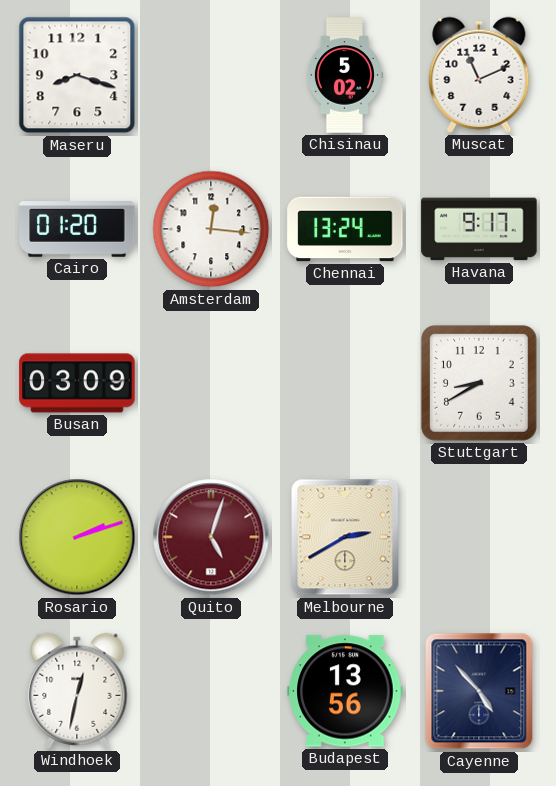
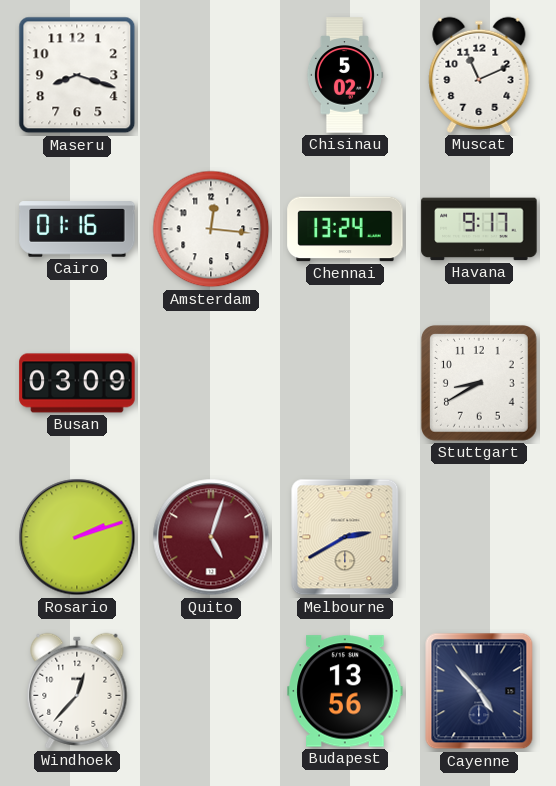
Cairo: 01:20 -> 01:16 (77, 229)
Windhoek: 12:32 -> 12:37 (77, 691)
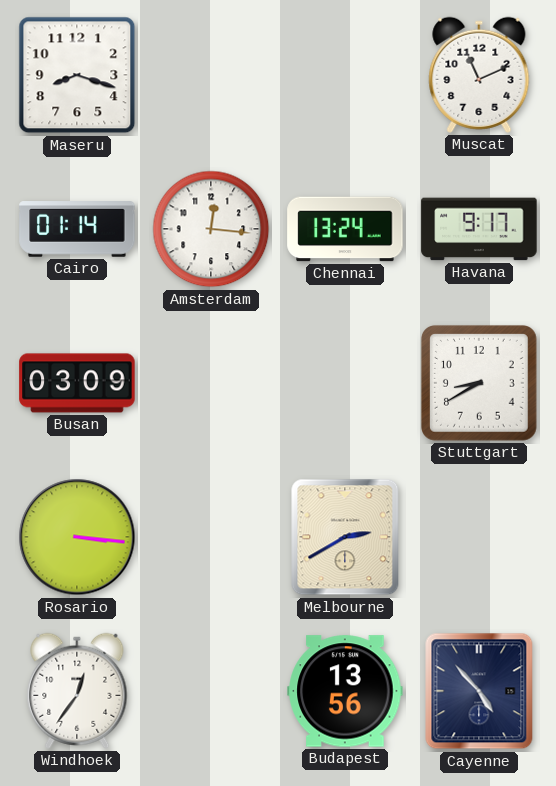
Chisinau: 5:02 -> none (344, 75)
Cairo: 01:16 -> 01:14 (77, 229)
Rosario: 2:12 -> 3:16 (77, 537)
Quito: 5:03 -> none (211, 537)
Windhoek: 12:37 -> 12:36 (77, 691)
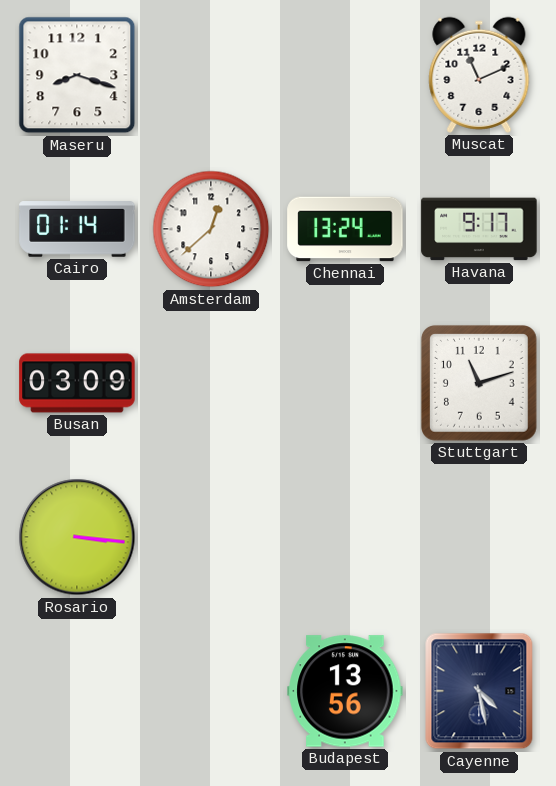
Amsterdam: 12:16 -> 12:38 (211, 229)
Stuttgart: 8:40 -> 11:12 (479, 383)
Melbourne: 2:40 -> none (345, 537)
Windhoek: 12:36 -> none (77, 691)
Cayenne: 4:53 -> 4:28 (479, 691)
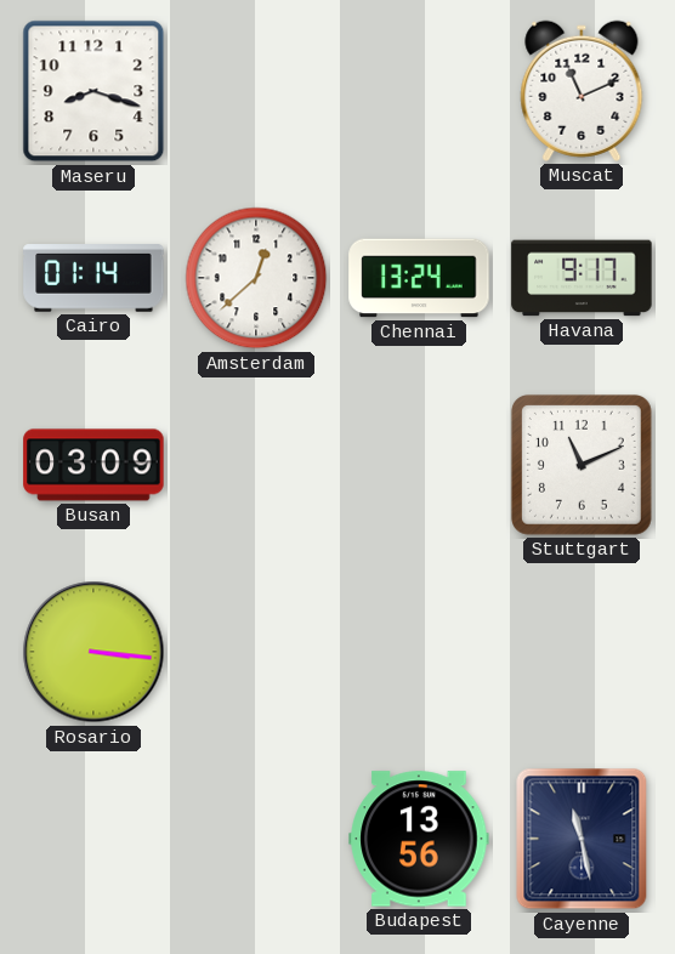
Stuttgart: 11:12 -> 11:11 (582, 465)
Cayenne: 4:28 -> 11:28 (582, 839)
